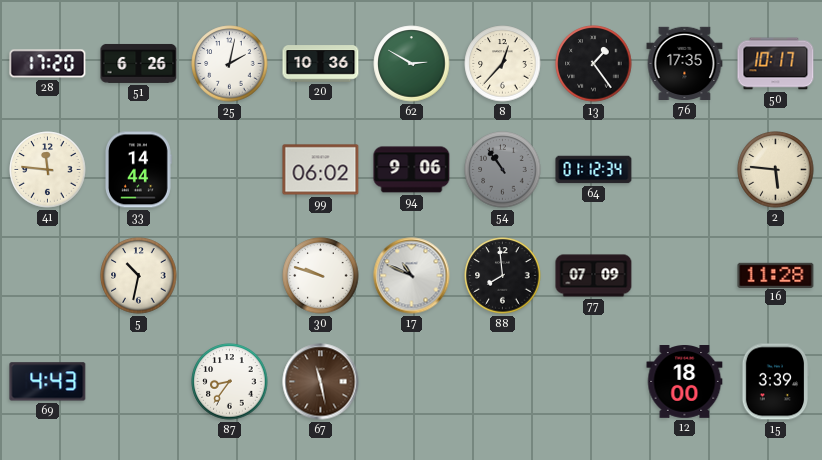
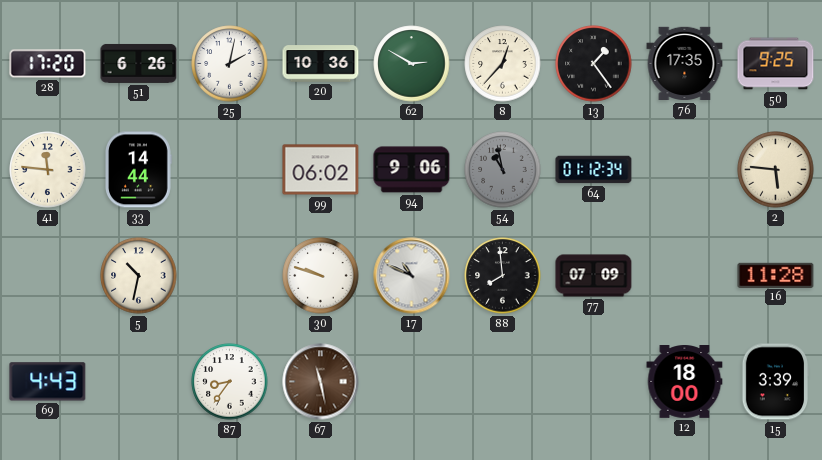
50: 10:17 -> 9:25 (776, 64)
54: 10:54 -> 10:58 (503, 170)
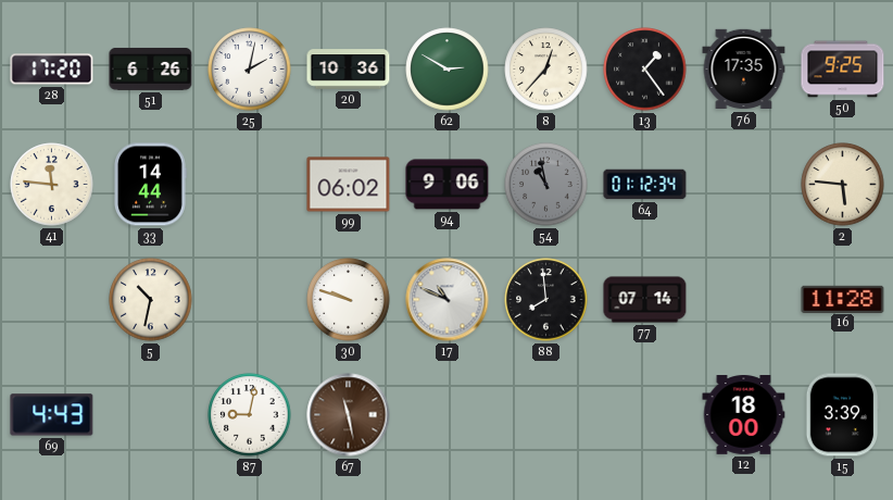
77: 07:09 -> 07:14 (645, 300)
87: 8:36 -> 9:02 (250, 415)
